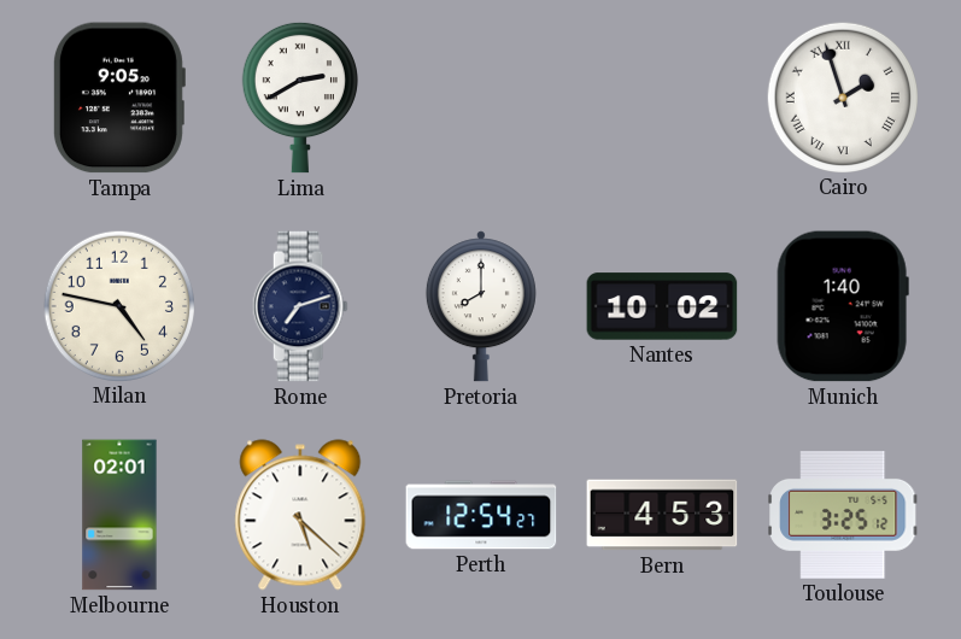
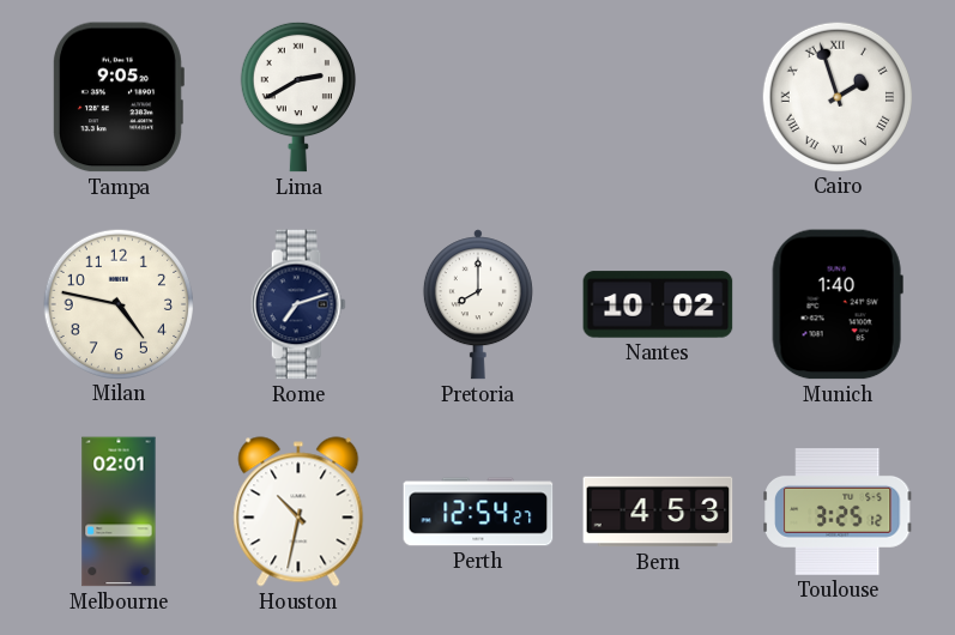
Houston: 5:22 -> 10:32 (298, 512)
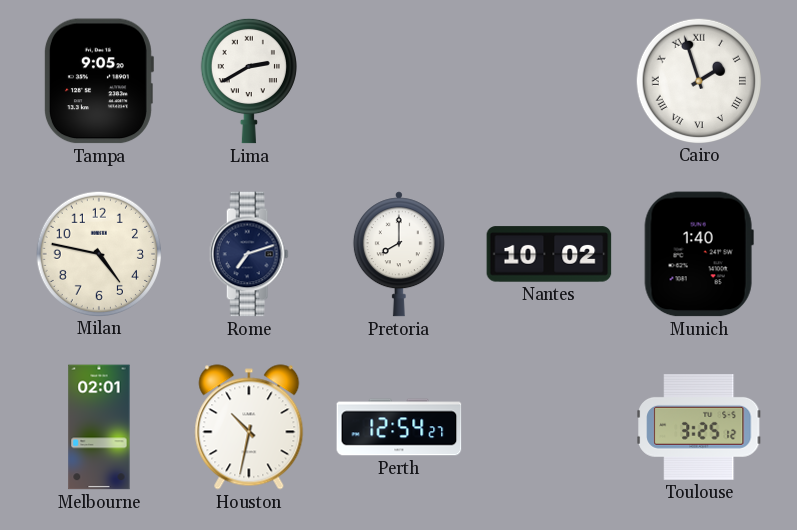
Bern: 4:53 -> none (658, 512)
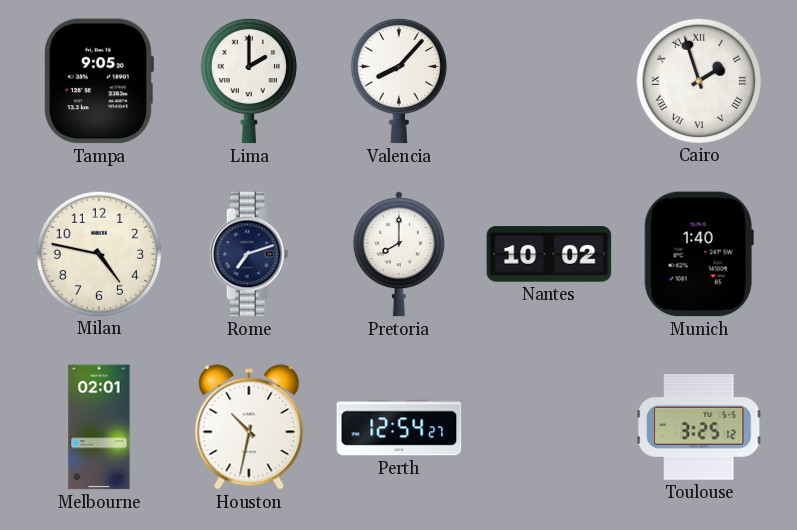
Lima: 2:40 -> 2:00 (249, 81)
Valencia: none -> 8:07 (399, 81)
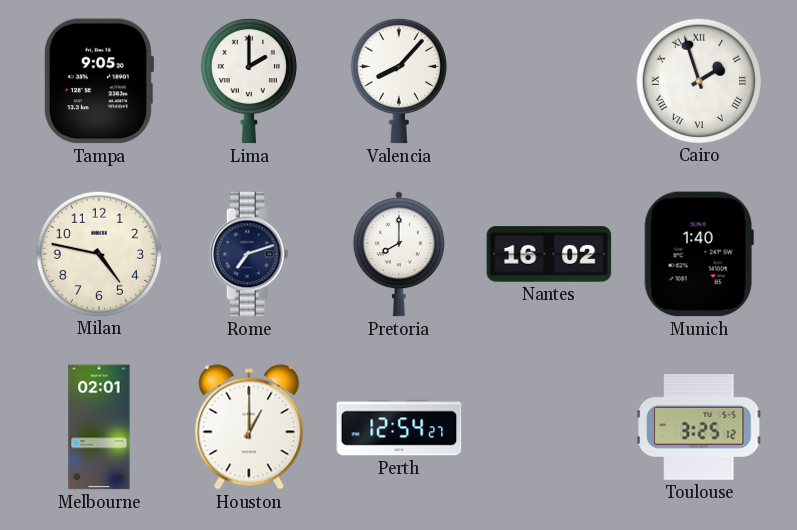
Nantes: 10:02 -> 16:02 (549, 254)
Houston: 10:32 -> 1:00 (249, 427)
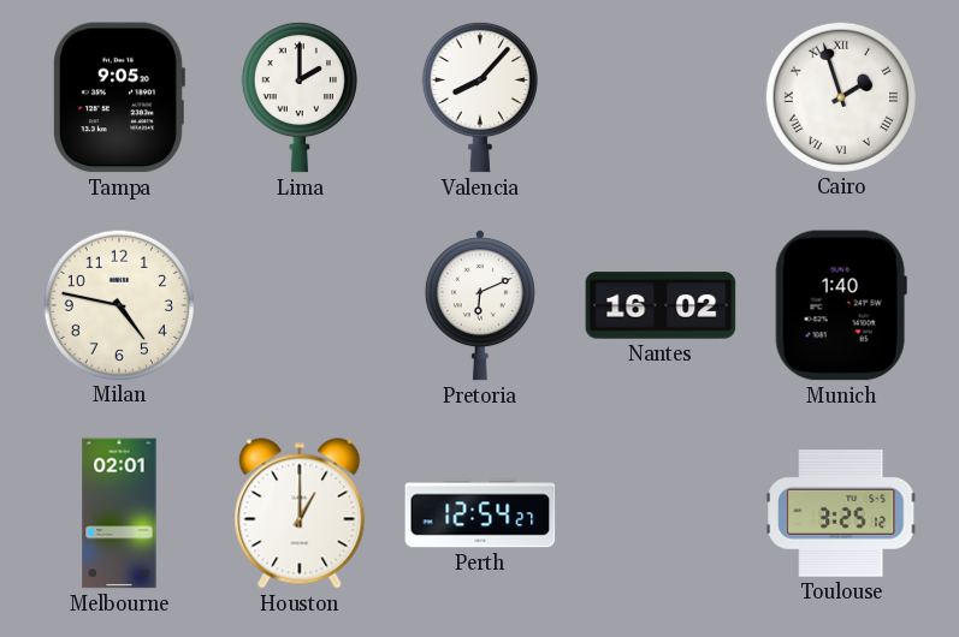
Rome: 7:12 -> none (249, 254)
Pretoria: 8:00 -> 6:11 (480, 305)
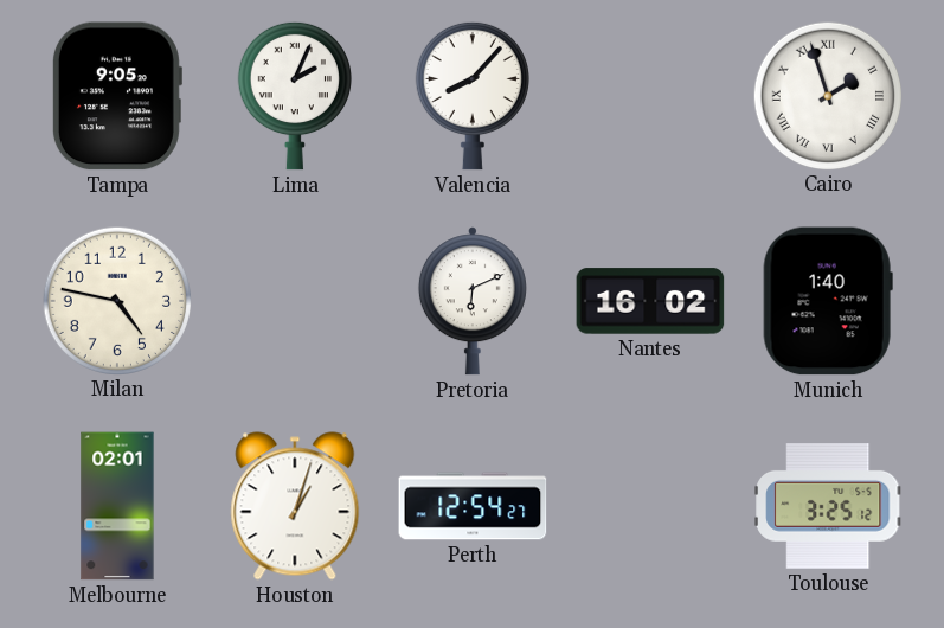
Lima: 2:00 -> 2:04 (295, 96)
Houston: 1:00 -> 1:03 (295, 506)
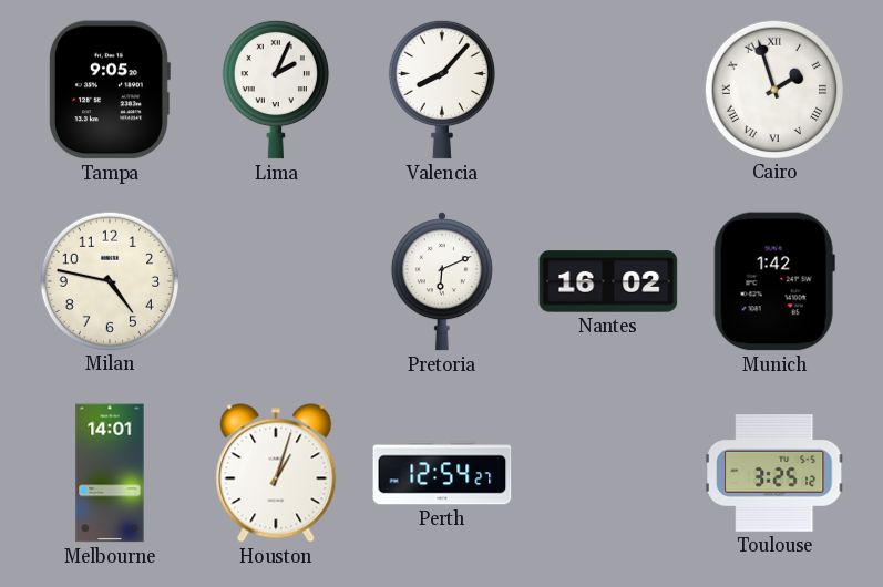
Munich: 1:40 -> 1:42 (774, 281)
Melbourne: 02:01 -> 14:01 (110, 473)
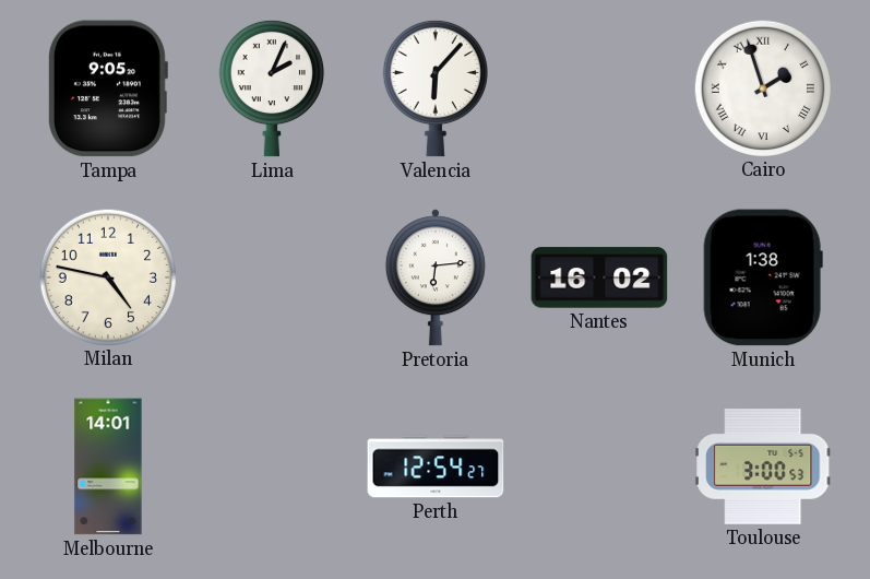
Valencia: 8:07 -> 6:07 (436, 88)
Pretoria: 6:11 -> 6:14 (436, 277)
Munich: 1:42 -> 1:38 (763, 277)
Houston: 1:03 -> none (276, 473)
Toulouse: 3:25 -> 3:00 (764, 468)
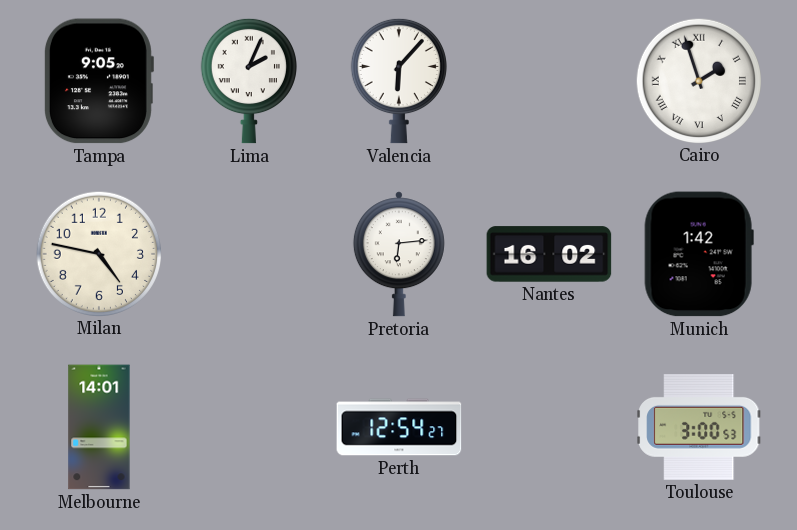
Munich: 1:38 -> 1:42 (699, 254)
